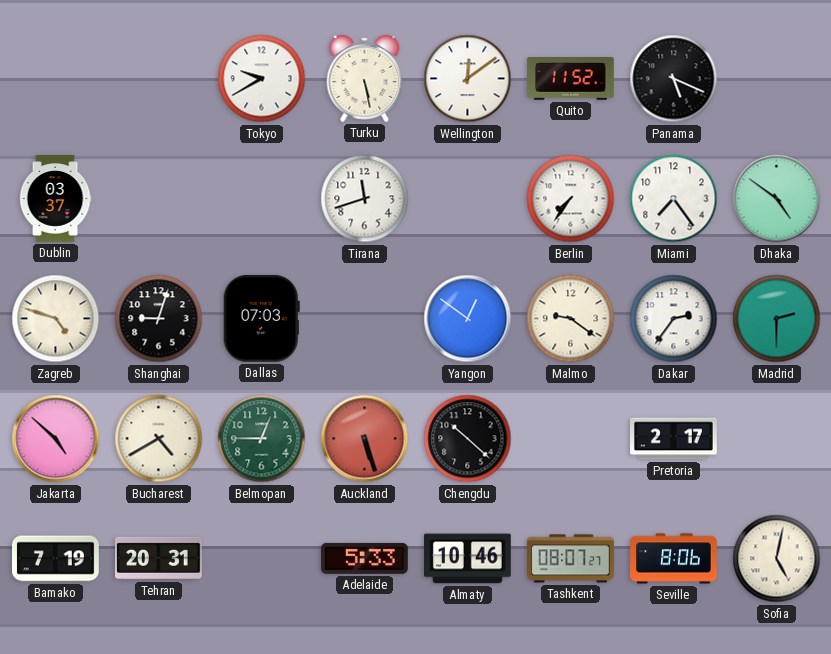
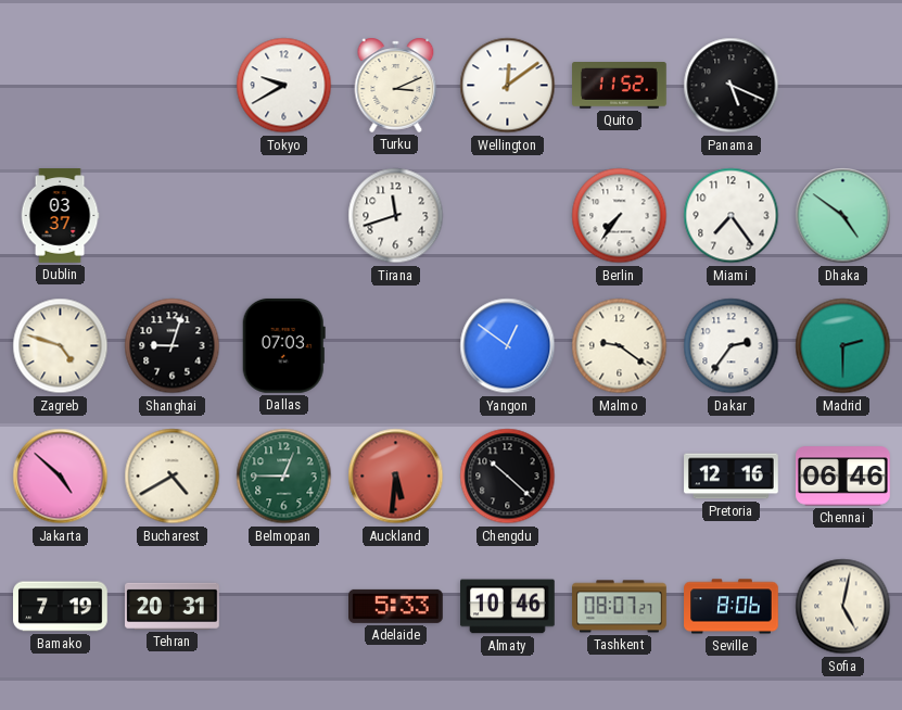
Turku: 5:28 -> 3:11 (396, 85)
Auckland: 5:27 -> 5:31 (396, 477)
Pretoria: 2:17 -> 12:16 (732, 477)
Chennai: none -> 06:46 (843, 477)
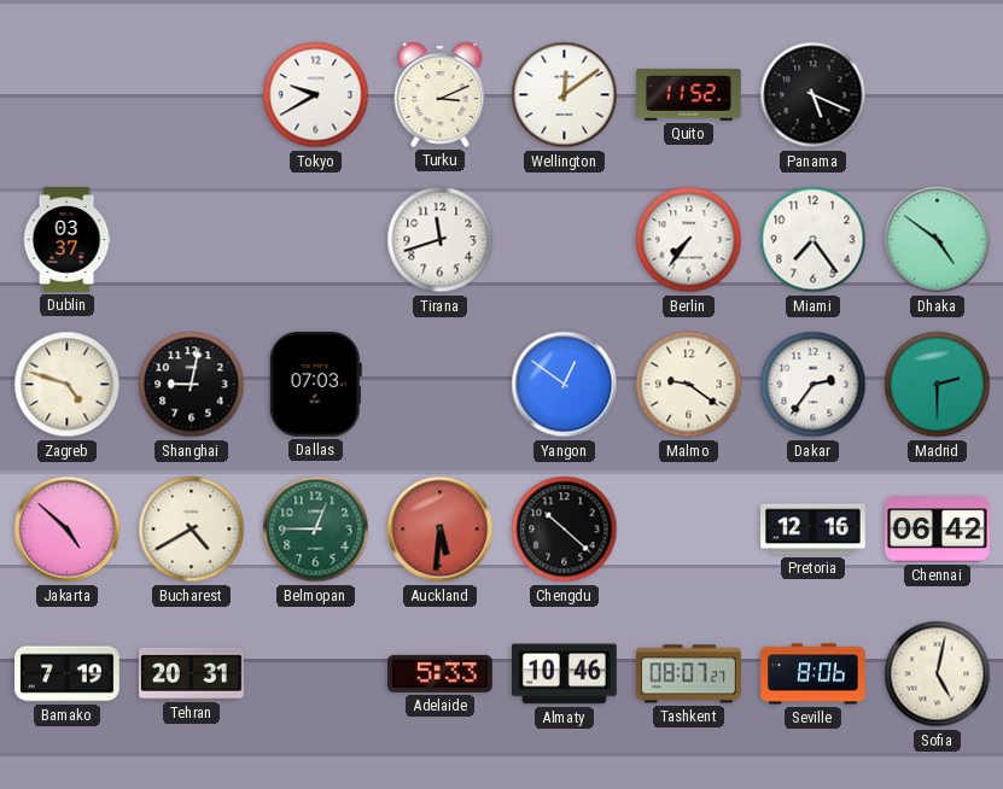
Shanghai: 9:03 -> 9:02 (192, 385)
Chennai: 06:46 -> 06:42 (938, 530)
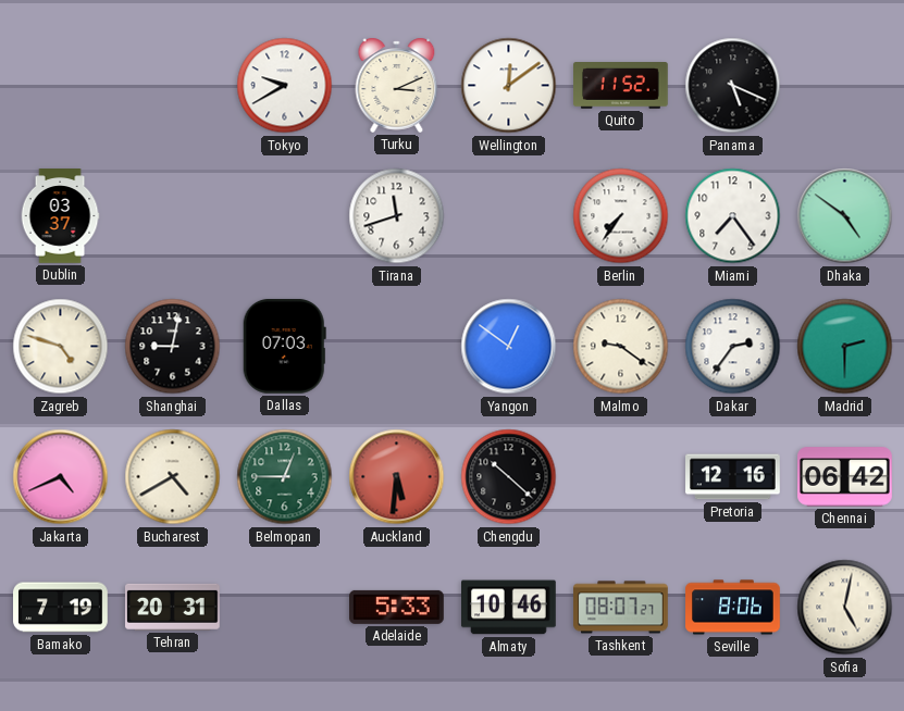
Jakarta: 4:52 -> 4:41 (61, 477)
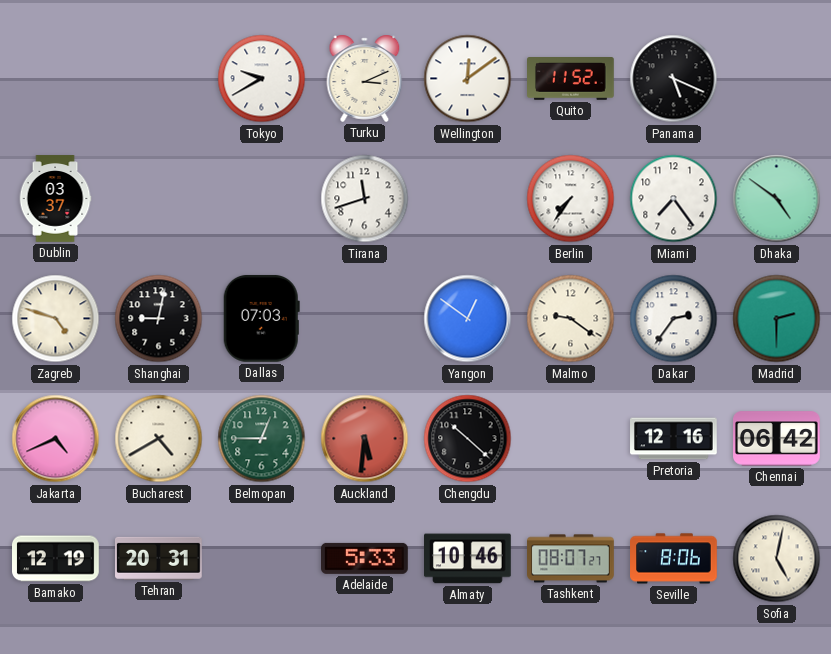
Bamako: 7:19 -> 12:19 (56, 559)
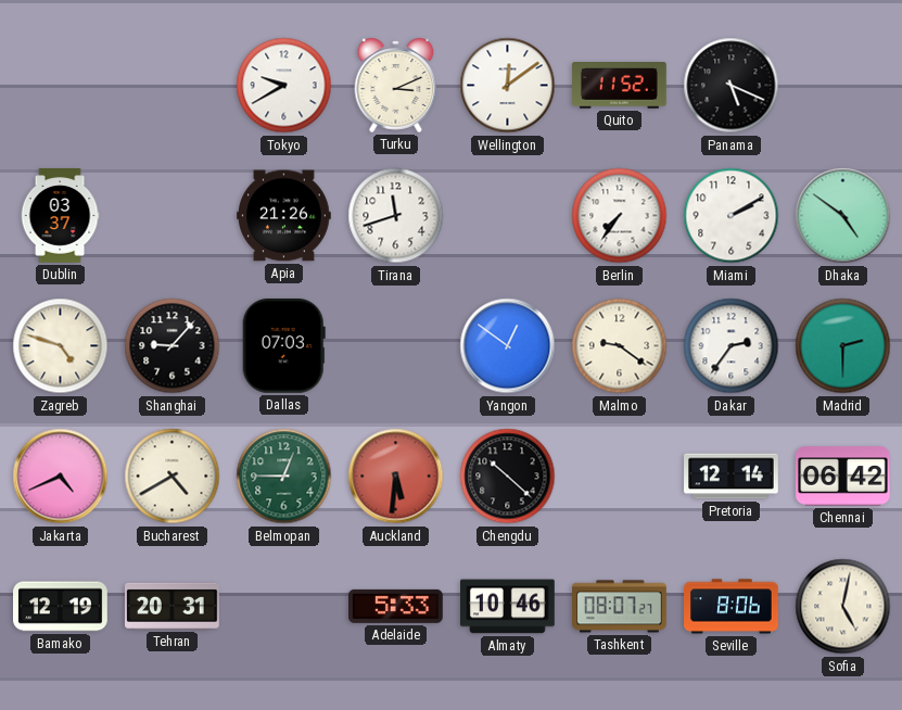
Apia: none -> 21:26 (284, 216)
Miami: 7:24 -> 2:10 (732, 216)
Shanghai: 9:02 -> 9:07 (173, 346)
Pretoria: 12:16 -> 12:14 (732, 477)
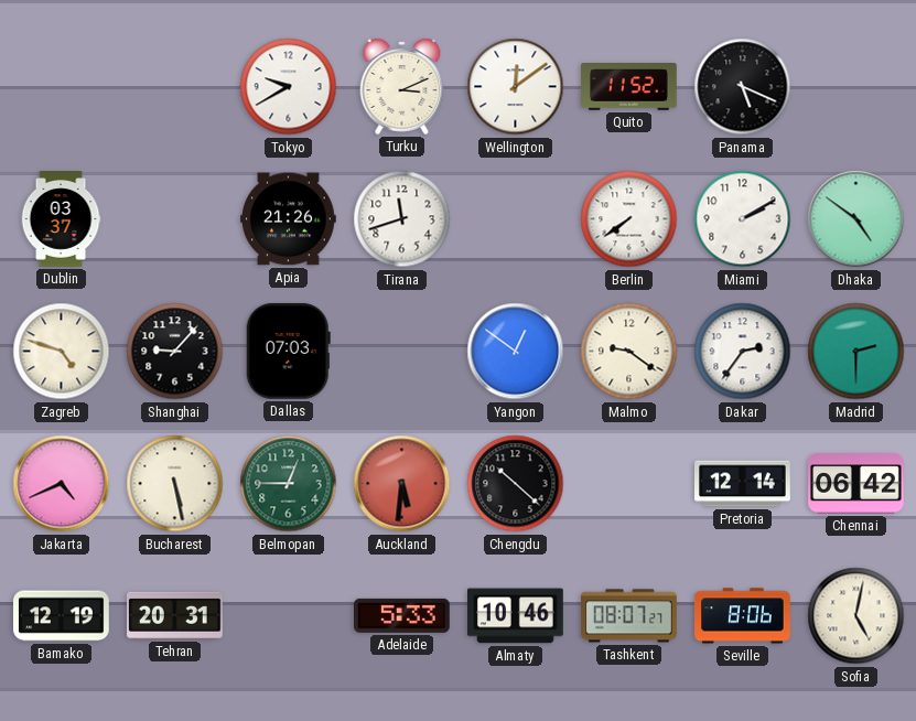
Berlin: 7:36 -> 7:39 (629, 219)
Bucharest: 4:40 -> 5:28 (175, 484)
